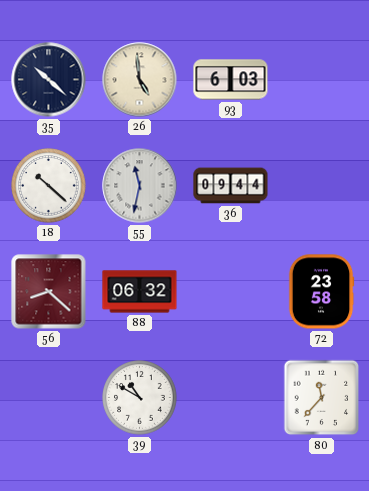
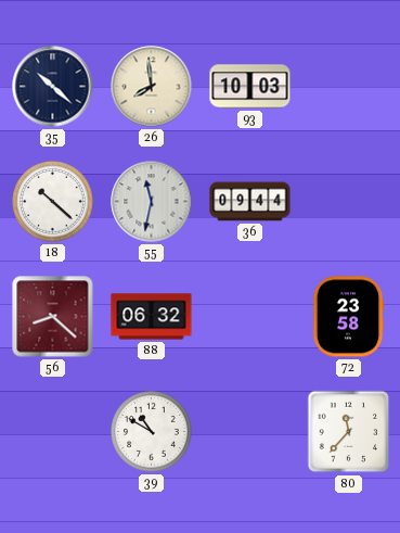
26: 4:59 -> 7:59 (152, 87)
93: 6:03 -> 10:03 (250, 87)
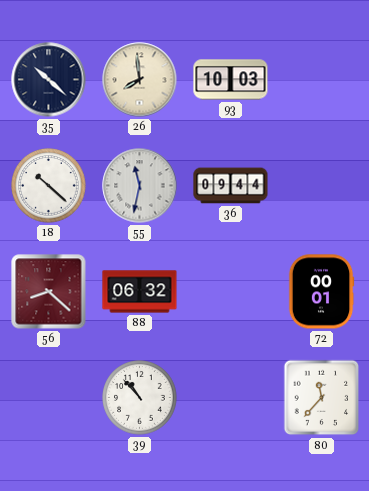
72: 23:58 -> 00:01 (321, 292)
39: 10:50 -> 10:53 (140, 398)
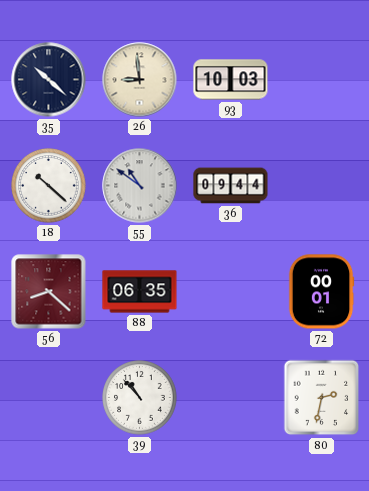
26: 7:59 -> 8:59 (140, 80)
55: 11:32 -> 10:51 (140, 186)
88: 06:32 -> 06:35 (140, 292)
80: 11:37 -> 2:32 (322, 398)
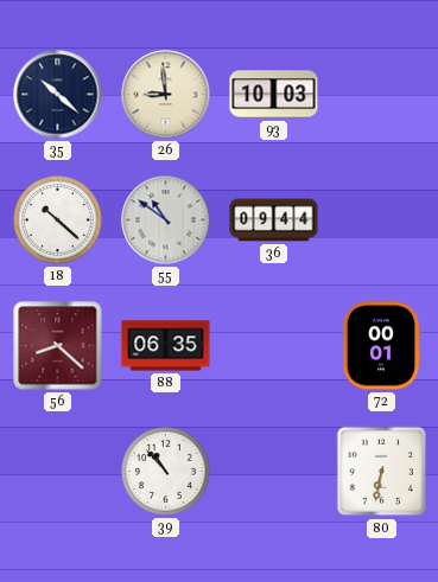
80: 2:32 -> 6:32 (382, 472)
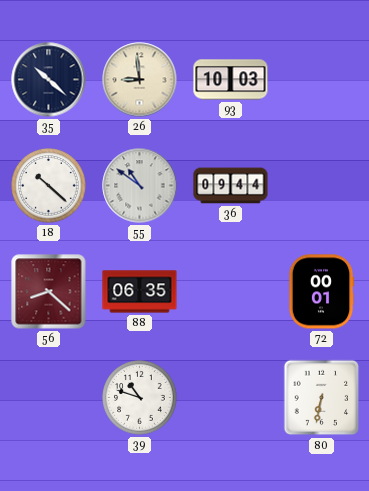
39: 10:53 -> 10:48 (140, 398)
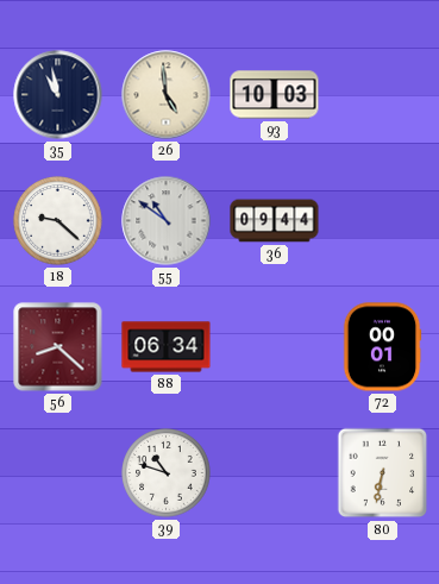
35: 10:22 -> 10:58 (58, 95)
26: 8:59 -> 4:59 (167, 95)
18: 10:22 -> 9:22 (58, 221)
88: 06:35 -> 06:34 (167, 347)
